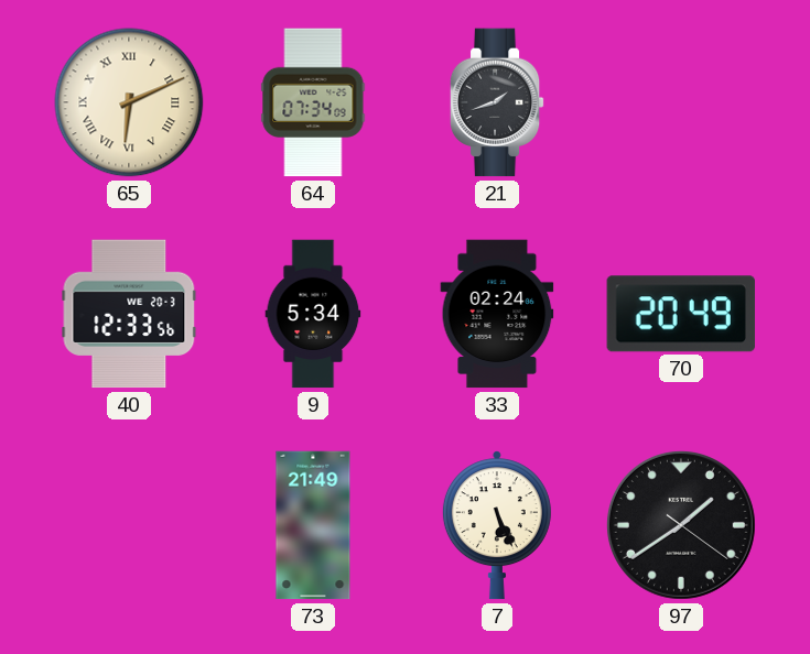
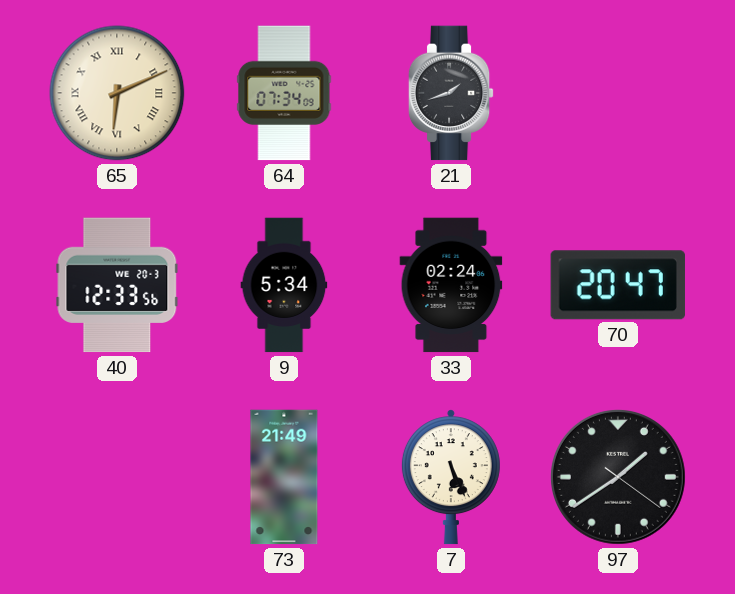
70: 20:49 -> 20:47 (618, 285)
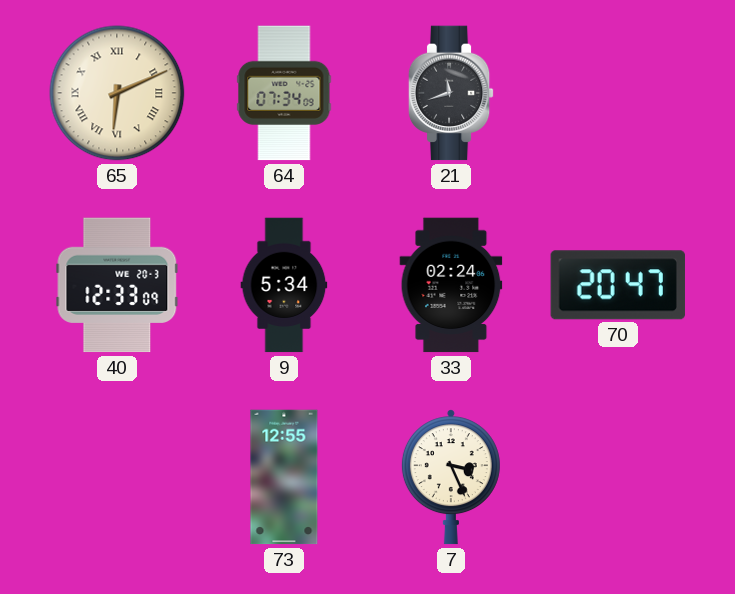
21: 1:42 -> 11:42 (451, 93)
40: 12:33:56 -> 12:33:09 (117, 285)
73: 21:49 -> 12:55 (284, 477)
7: 5:26 -> 3:26 (451, 477)
97: 1:39 -> none (618, 477)
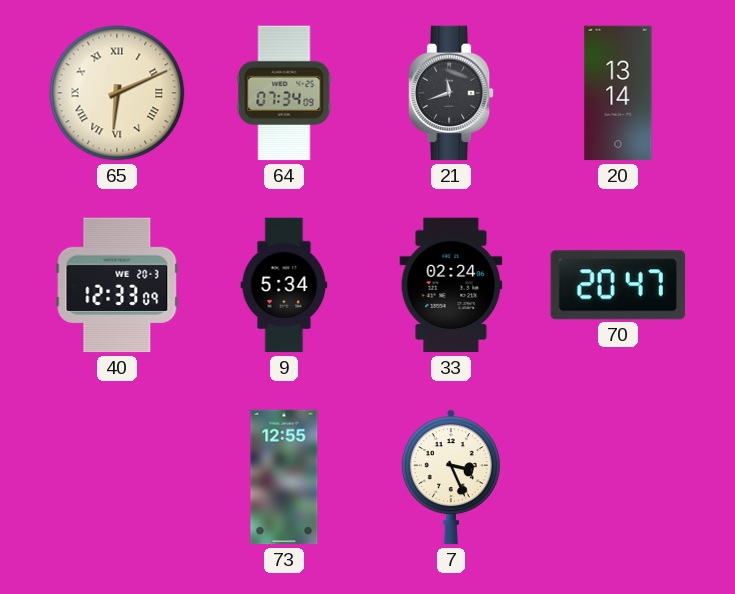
20: none -> 13:14 (618, 93)
